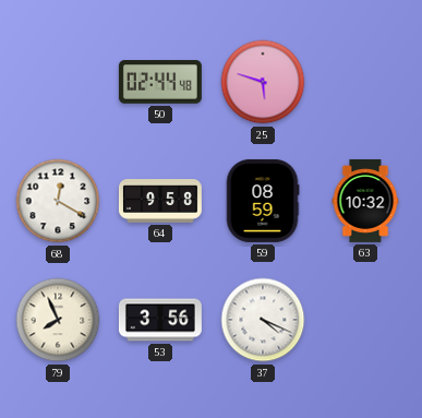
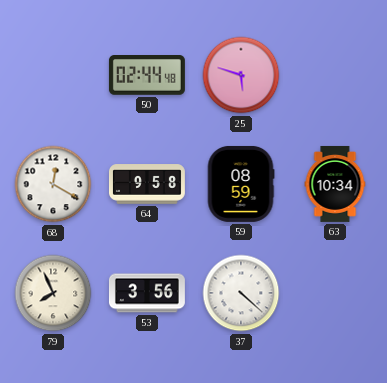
63: 10:32 -> 10:34 (335, 184)
37: 4:19 -> 4:22 (241, 293)
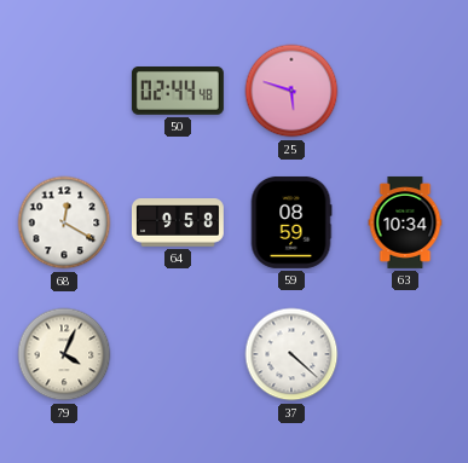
79: 7:56 -> 4:04 (64, 354)
53: 3:56 -> none (147, 293)
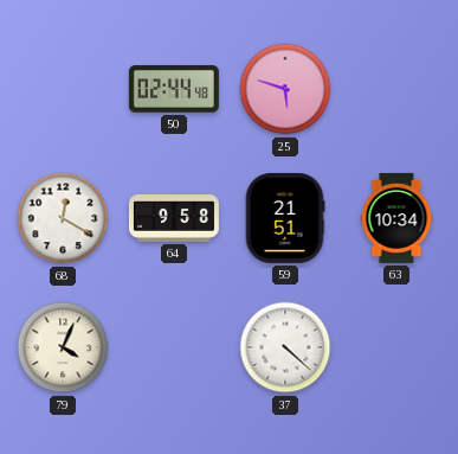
59: 08:59 -> 21:51 (285, 218)
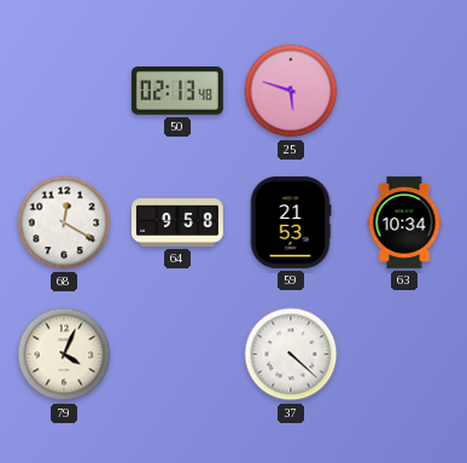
50: 02:44 -> 02:13 (177, 92)
59: 21:51 -> 21:53 (291, 222)
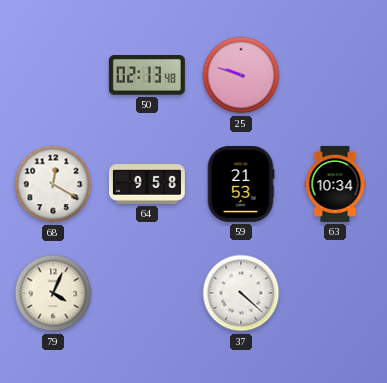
25: 5:48 -> 9:48 (241, 75)
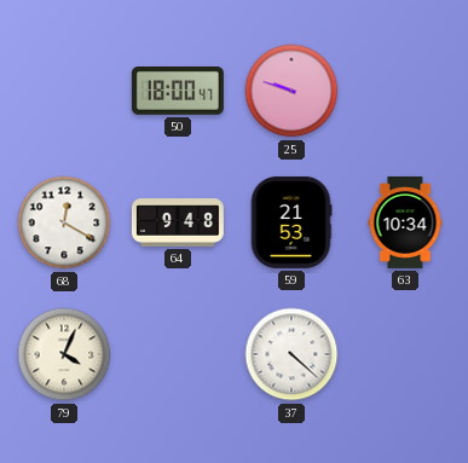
50: 02:13 -> 18:00 (178, 92)
64: 9:58 -> 9:48 (178, 222)
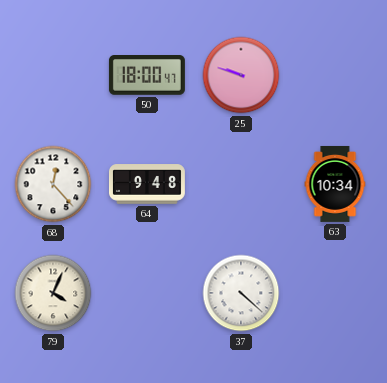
68: 12:20 -> 12:23 (53, 184)
59: 21:53 -> none (291, 222)
